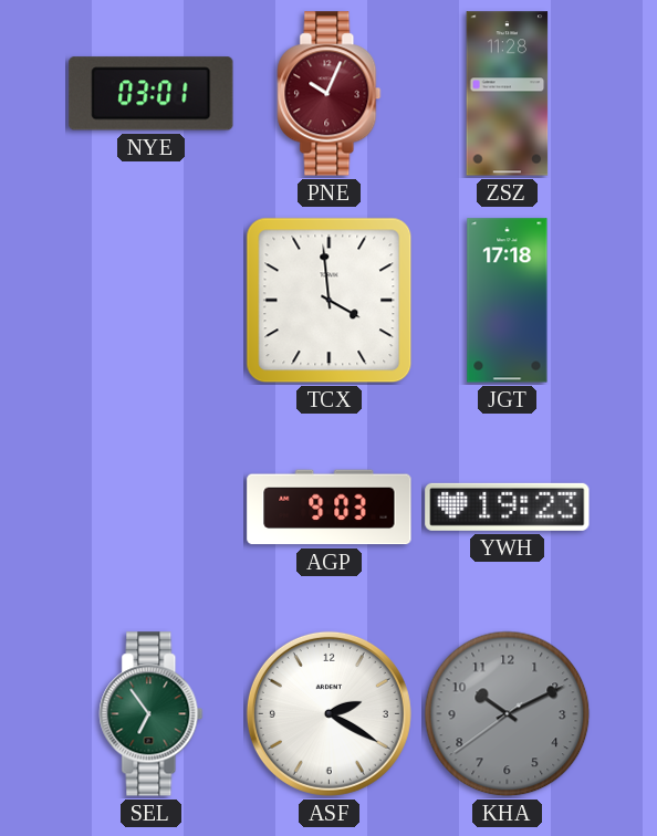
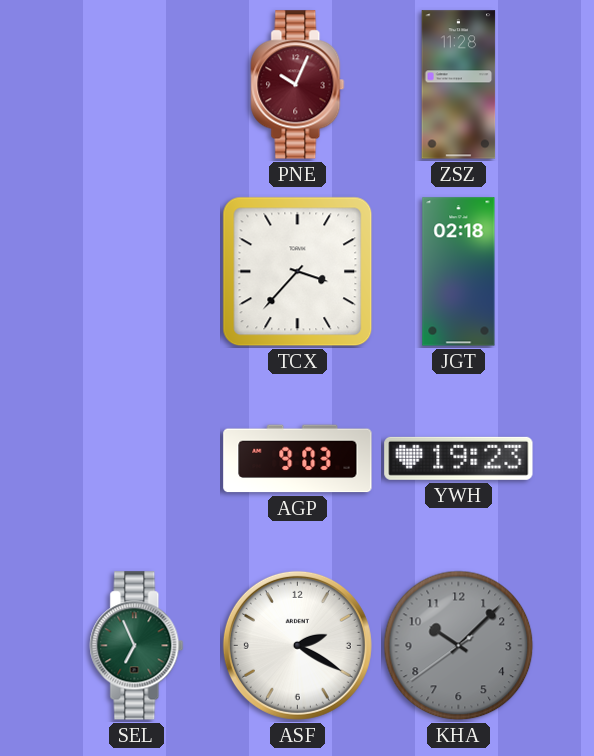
NYE: 03:01 -> none (152, 94)
TCX: 3:59 -> 3:37 (298, 272)
JGT: 17:18 -> 02:18 (459, 272)
SEL: 6:54 -> 6:56 (137, 646)
KHA: 10:10 -> 10:07 (459, 646)
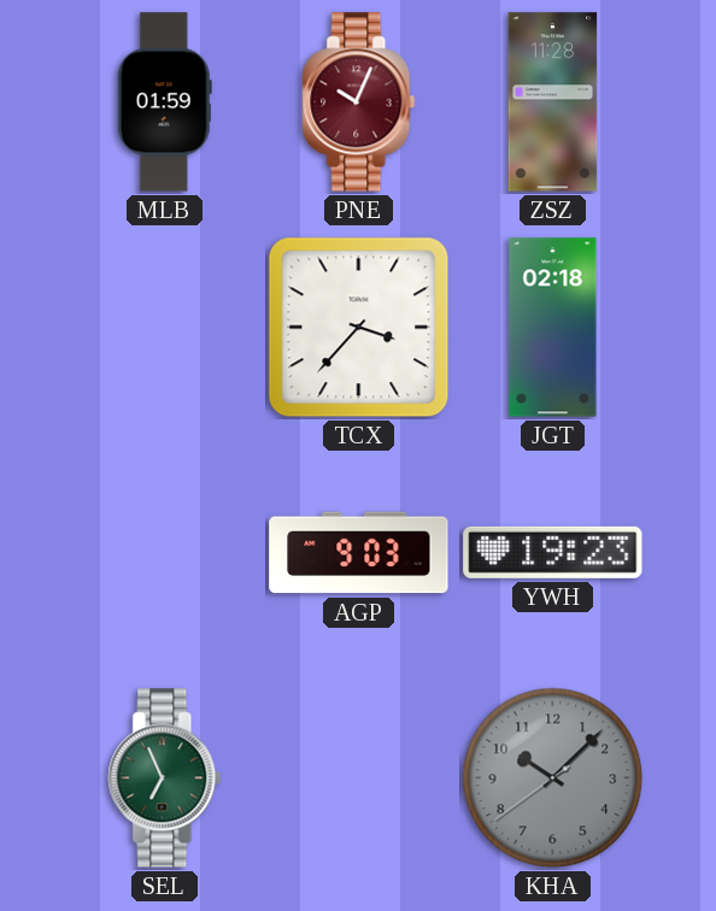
MLB: none -> 01:59 (164, 102)
ASF: 2:20 -> none (297, 645)
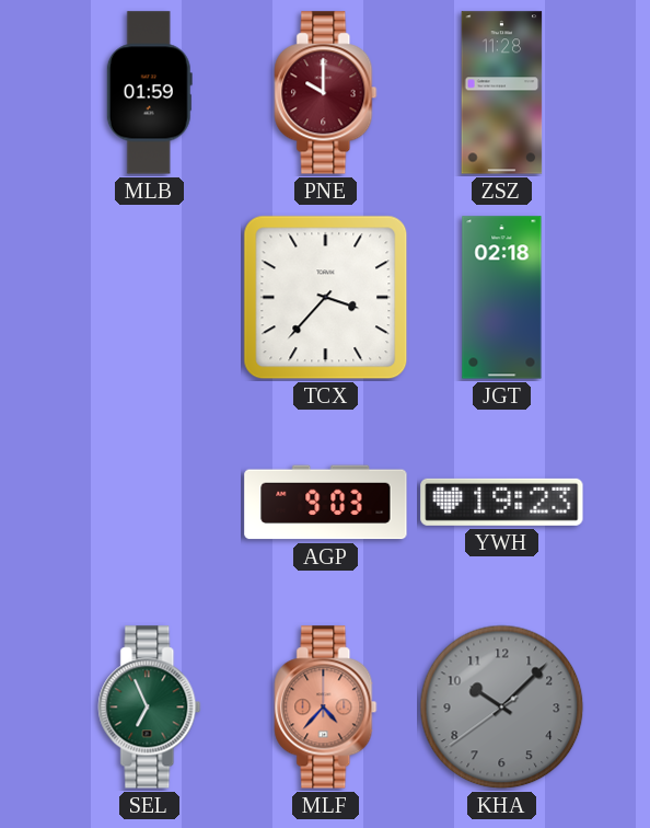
PNE: 10:04 -> 10:00 (326, 93)
MLF: none -> 4:37 (326, 708)
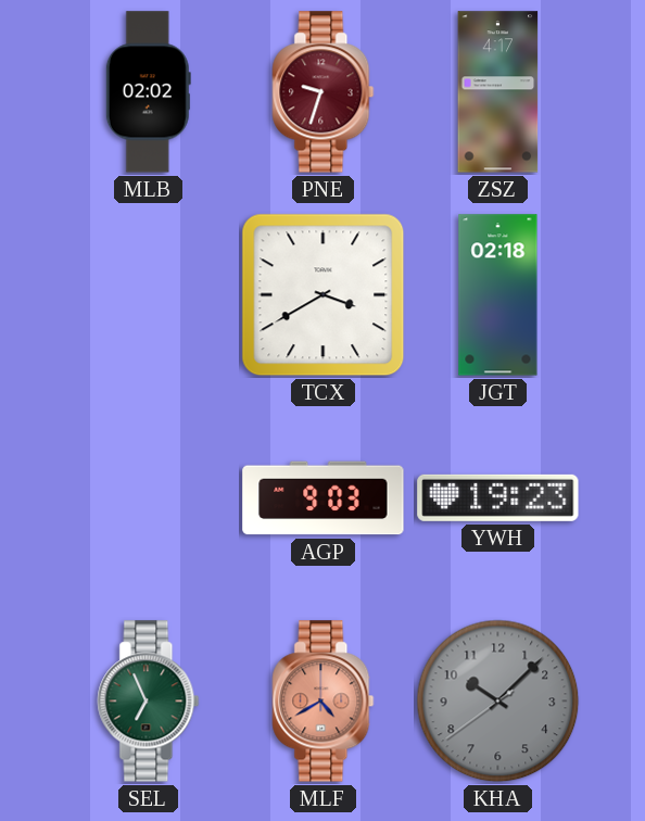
MLB: 01:59 -> 02:02 (148, 92)
PNE: 10:00 -> 9:33 (324, 92)
ZSZ: 11:28 -> 4:17 (498, 92)
TCX: 3:37 -> 3:40 (324, 295)
MLF: 4:37 -> 4:40 (324, 702)
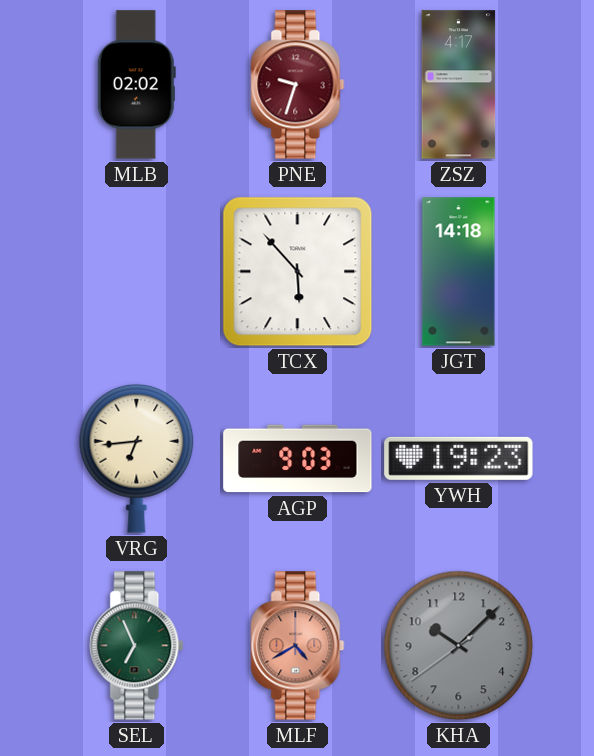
TCX: 3:40 -> 5:53 (298, 272)
JGT: 02:18 -> 14:18 (459, 272)
VRG: none -> 6:44 (137, 458)
